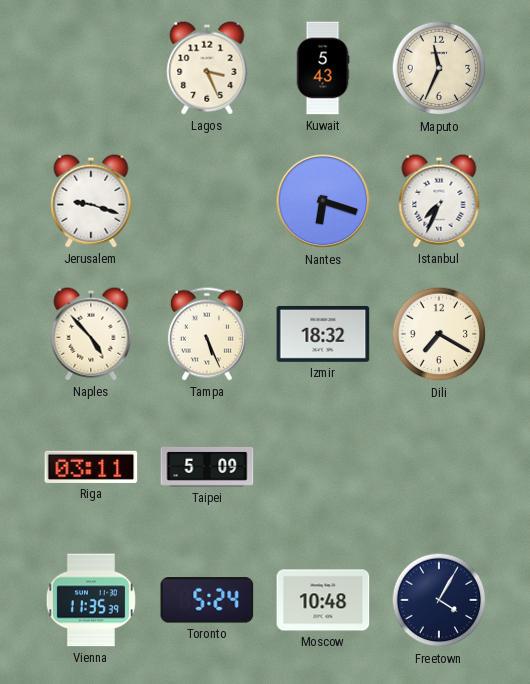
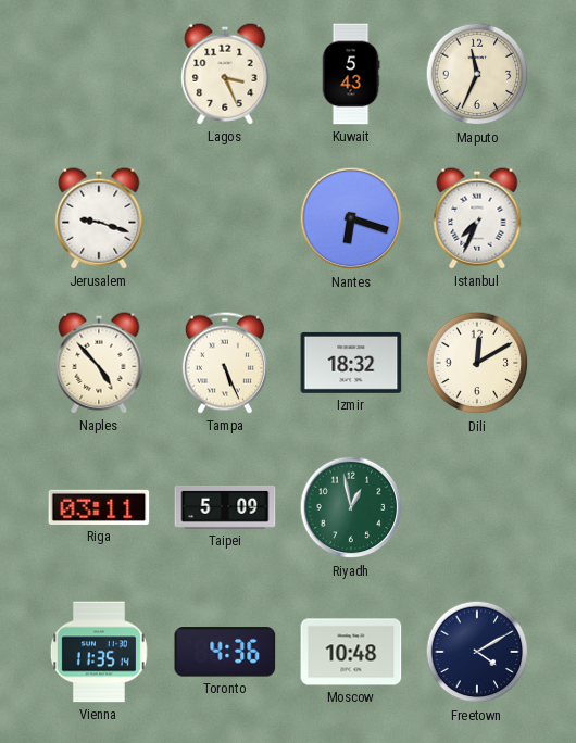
Dili: 7:20 -> 12:10 (477, 363)
Riyadh: none -> 12:58 (351, 507)
Vienna: 11:35:39 -> 11:35:14 (99, 652)
Toronto: 5:24 -> 4:36 (225, 652)
Freetown: 4:05 -> 4:10 (477, 652)
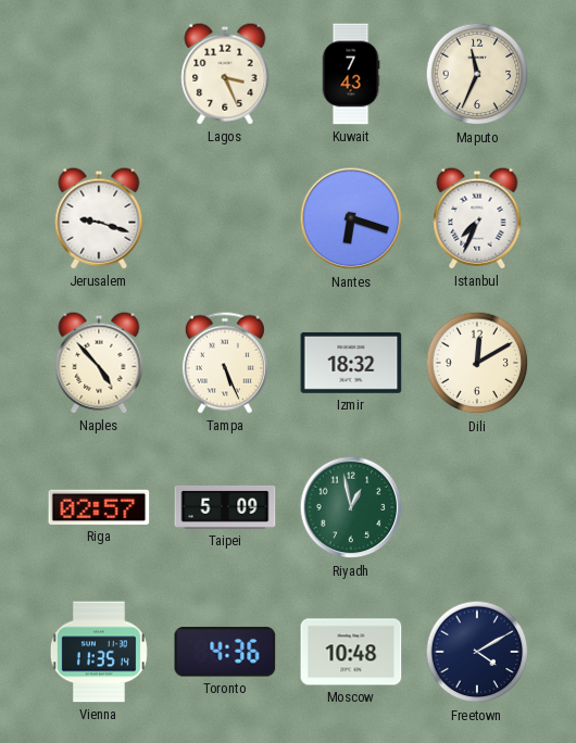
Kuwait: 5:43 -> 7:43 (351, 74)
Riga: 03:11 -> 02:57 (99, 507)
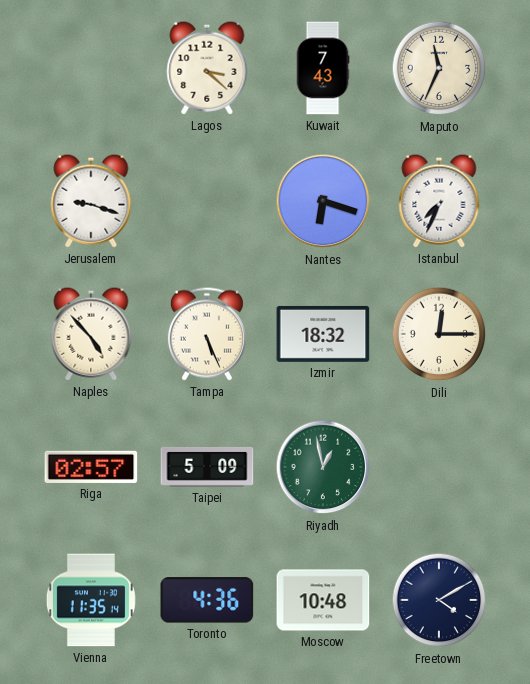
Lagos: 3:26 -> 3:22 (207, 68)
Dili: 12:10 -> 12:15 (439, 334)
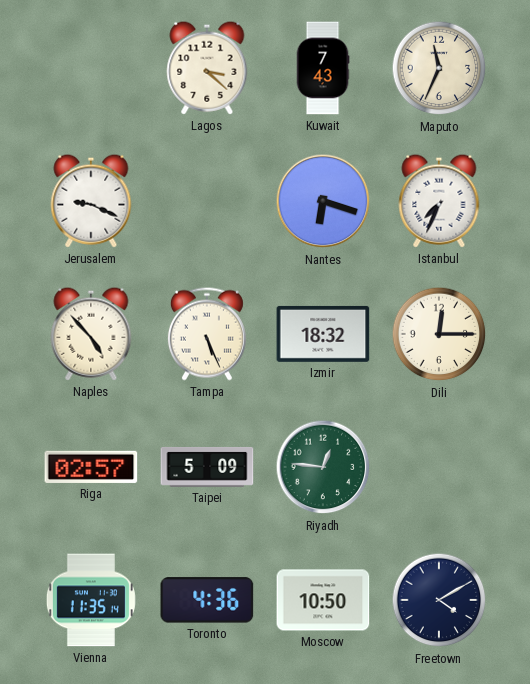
Jerusalem: 9:18 -> 9:19 (91, 201)
Riyadh: 12:58 -> 12:46 (323, 467)
Moscow: 10:48 -> 10:50 (323, 600)
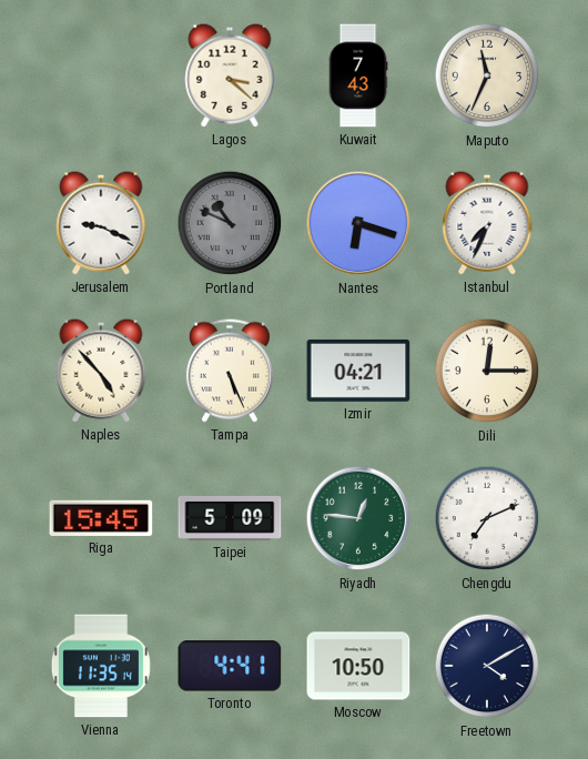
Portland: none -> 10:49 (230, 223)
Izmir: 18:32 -> 04:21 (358, 371)
Riga: 02:57 -> 15:45 (101, 518)
Chengdu: none -> 7:11 (487, 518)
Toronto: 4:36 -> 4:41 (230, 666)
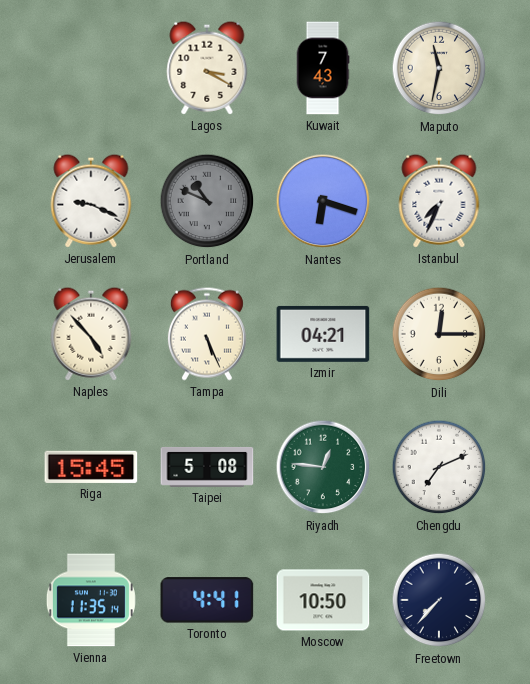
Lagos: 3:22 -> 3:20 (207, 68)
Maputo: 11:34 -> 11:32 (439, 68)
Taipei: 5:09 -> 5:08 (207, 467)
Freetown: 4:10 -> 7:37 (439, 600)
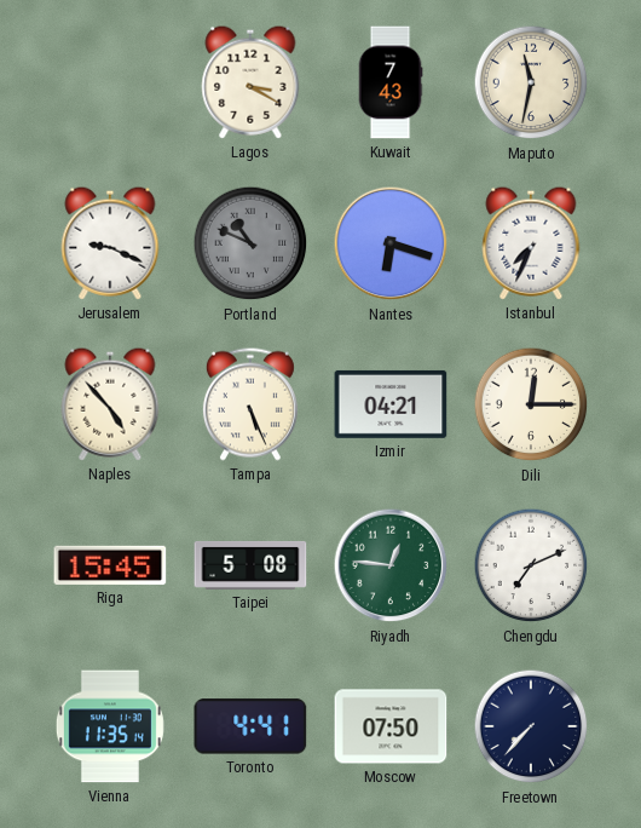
Moscow: 10:50 -> 07:50 (391, 726)
